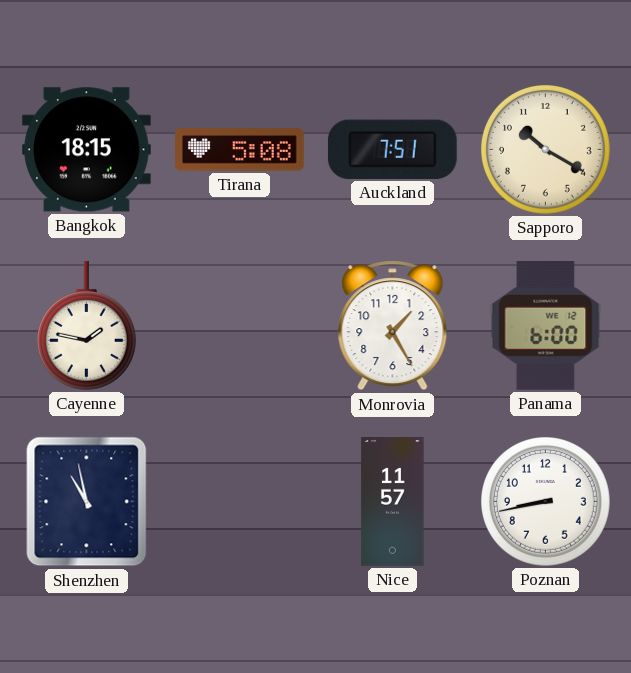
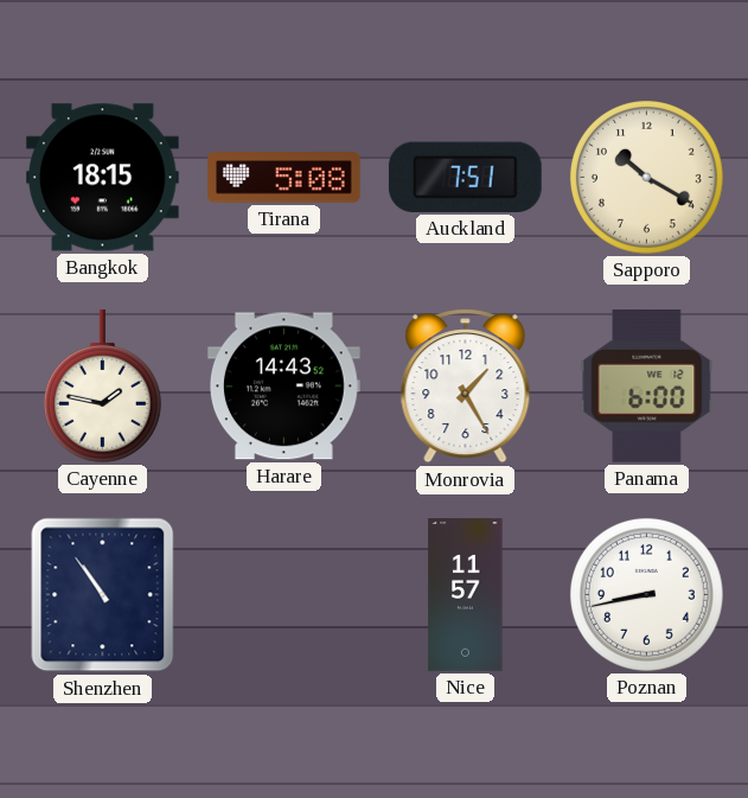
Harare: none -> 14:43 (283, 387)
Shenzhen: 10:58 -> 10:54 (103, 595)
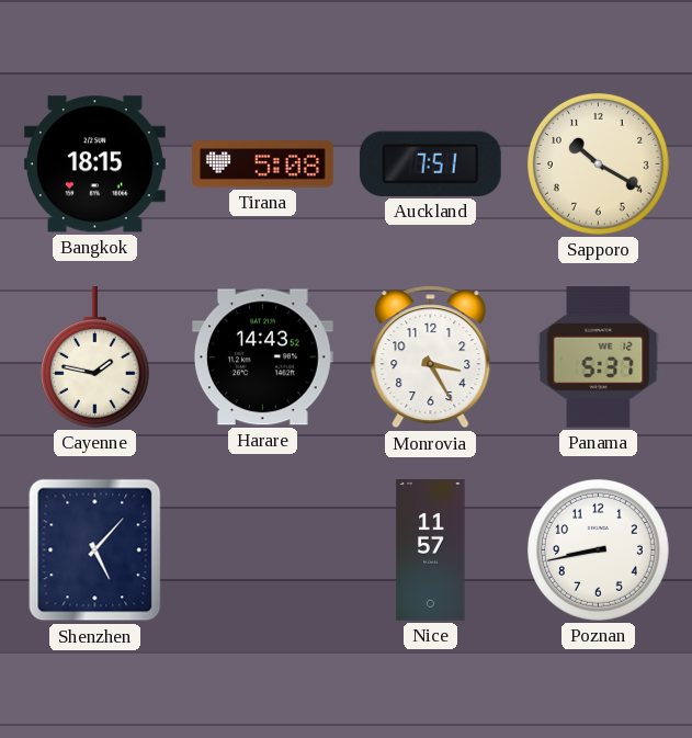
Monrovia: 1:25 -> 3:25 (431, 357)
Panama: 6:00 -> 5:37 (599, 357)
Shenzhen: 10:54 -> 5:07 (95, 550)
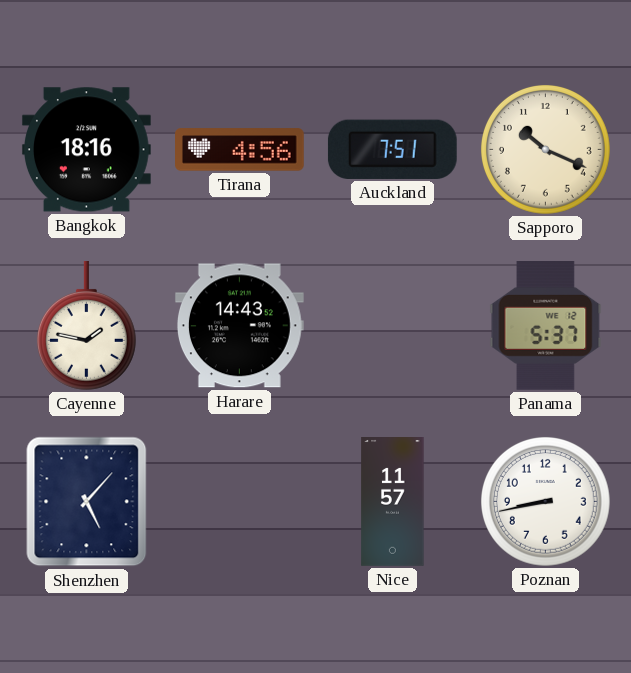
Bangkok: 18:15 -> 18:16 (86, 150)
Tirana: 5:08 -> 4:56 (240, 150)
Sapporo: 10:20 -> 10:19 (545, 149)
Monrovia: 3:25 -> none (431, 357)
